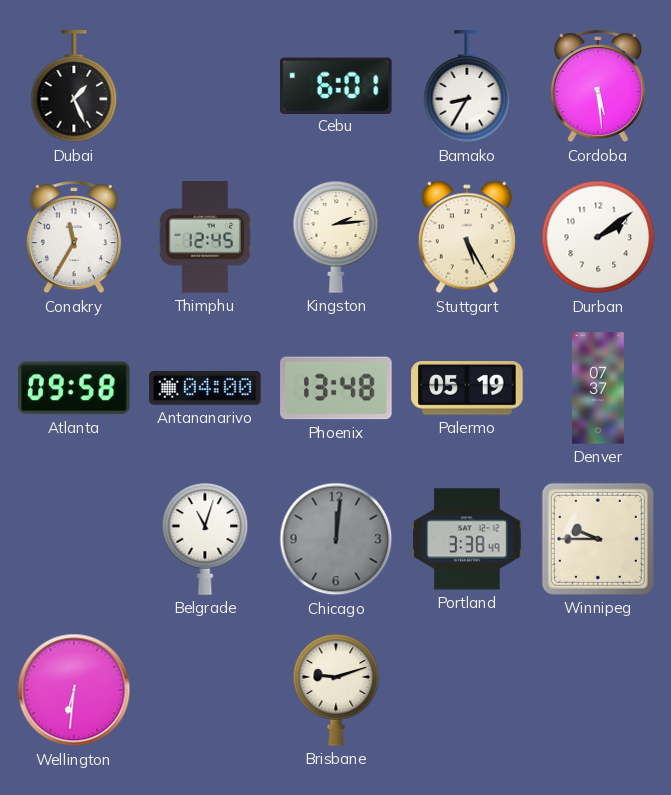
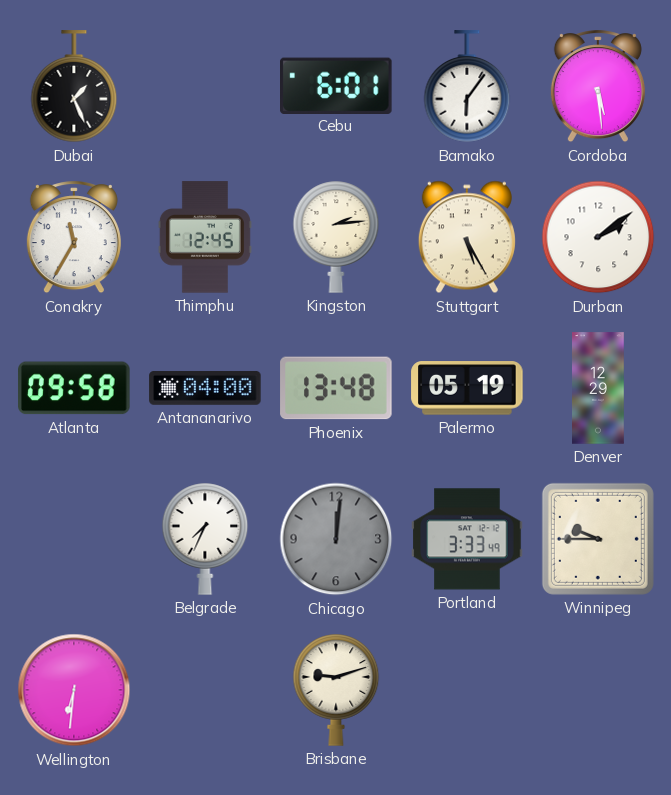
Bamako: 8:35 -> 6:06 (467, 87)
Denver: 07:37 -> 12:29 (599, 388)
Belgrade: 11:03 -> 7:34 (205, 539)
Portland: 3:38 -> 3:33 (467, 539)
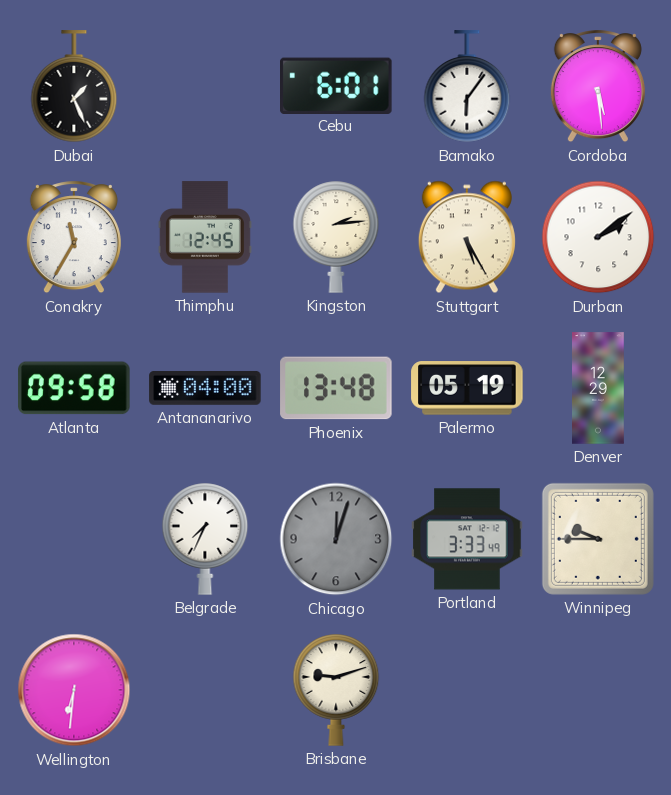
Chicago: 12:01 -> 12:03 (336, 539)
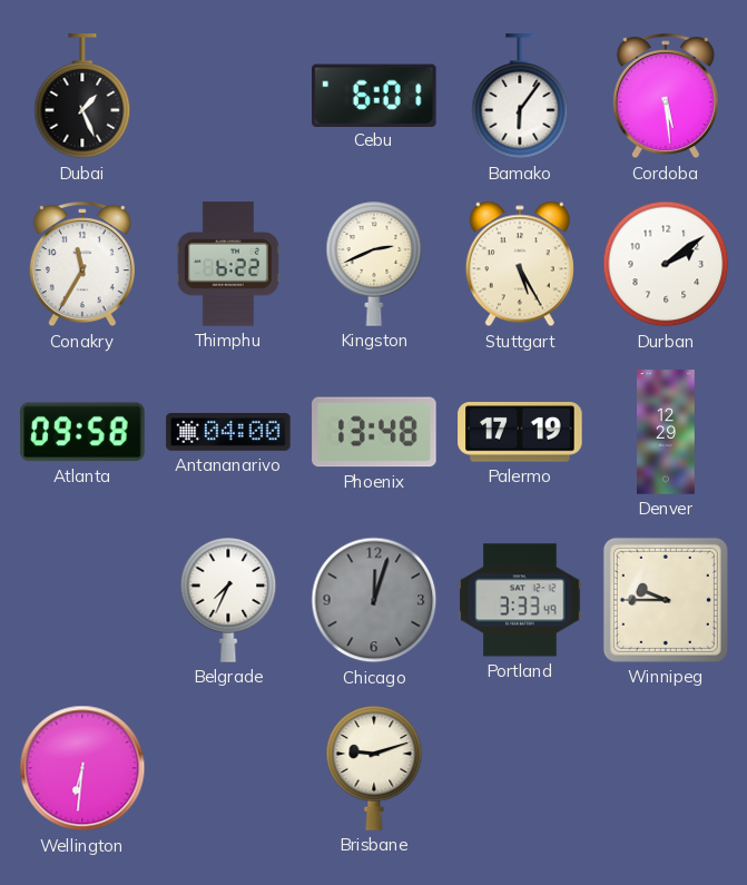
Thimphu: 12:45 -> 6:22 (228, 264)
Kingston: 2:14 -> 2:41 (374, 264)
Palermo: 05:19 -> 17:19 (520, 432)
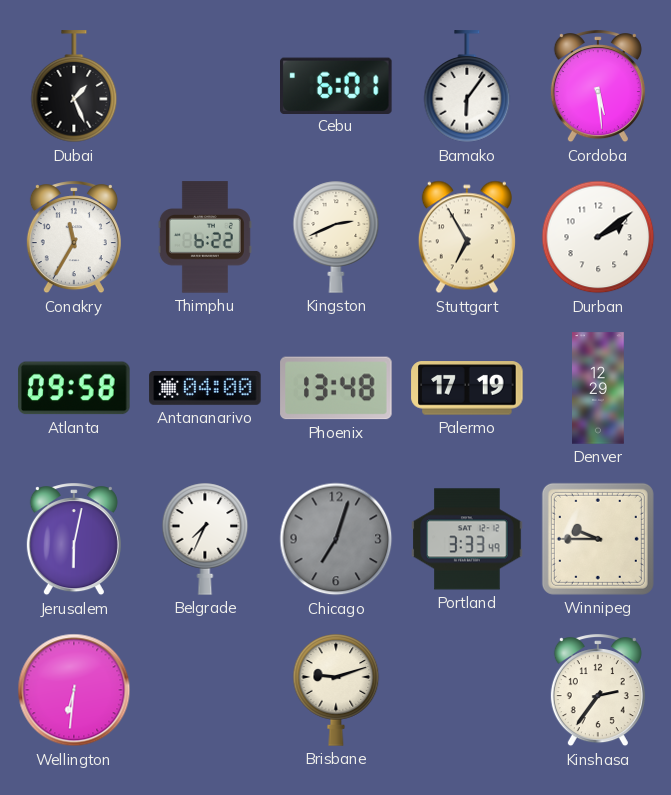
Stuttgart: 5:25 -> 6:55 (467, 237)
Jerusalem: none -> 6:02 (74, 540)
Chicago: 12:03 -> 7:03 (336, 539)
Kinshasa: none -> 2:36 (598, 691)
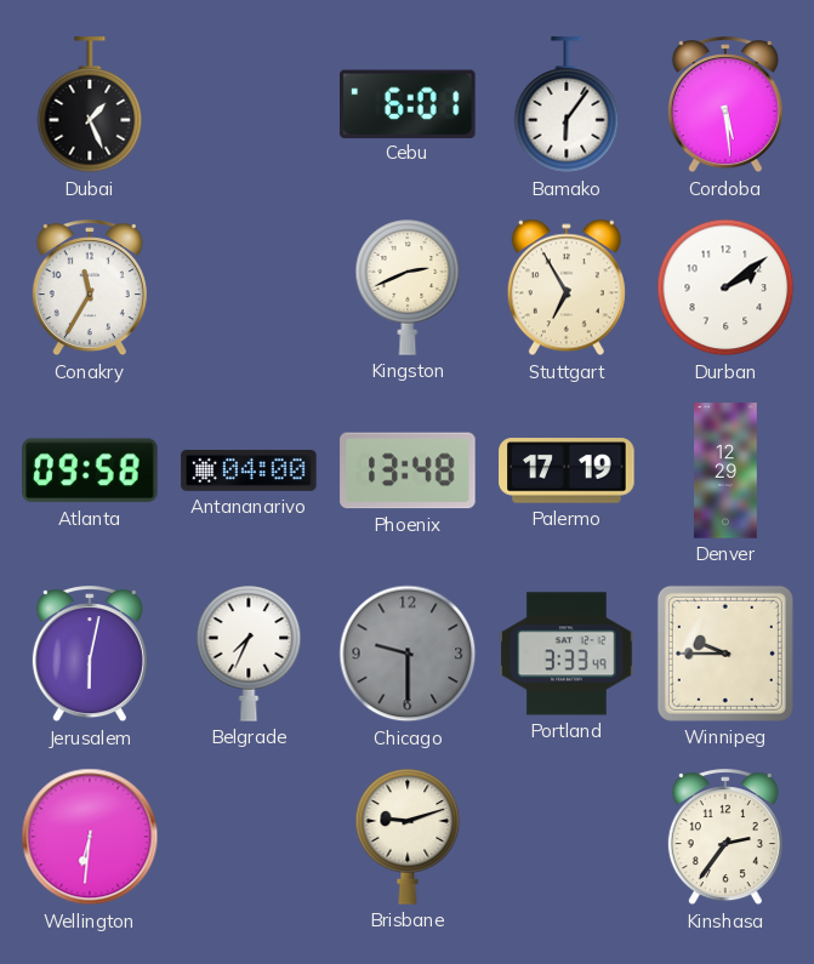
Thimphu: 6:22 -> none (205, 237)
Chicago: 7:03 -> 9:30 (408, 654)
